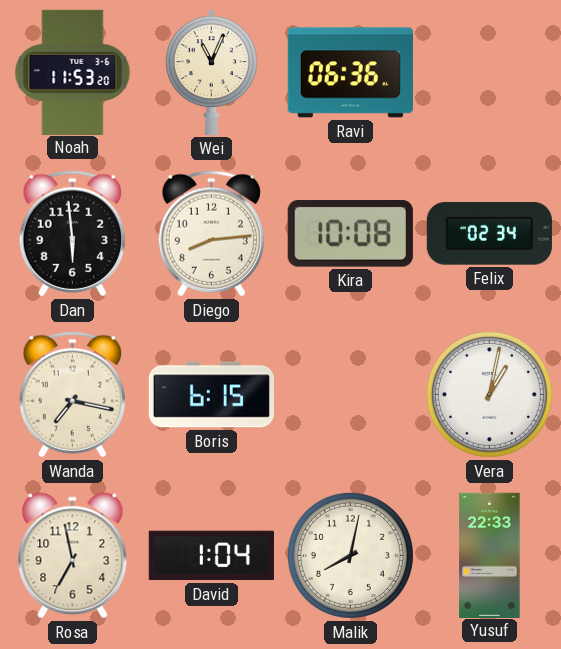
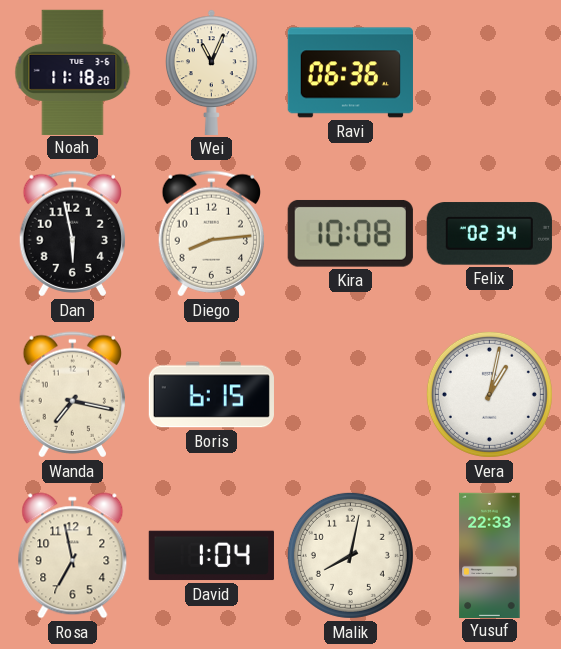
Noah: 11:53 -> 11:18 (73, 72)
Dan: 5:59 -> 5:58 (72, 234)
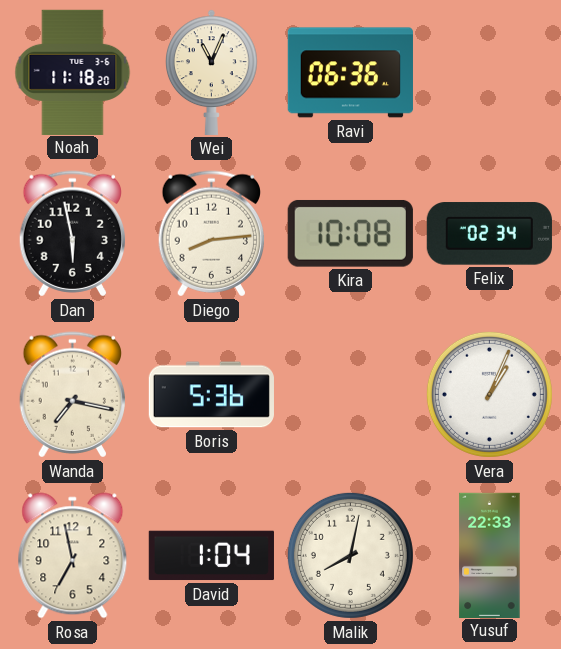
Boris: 6:15 -> 5:36 (211, 395)
Vera: 1:02 -> 1:04 (489, 394)
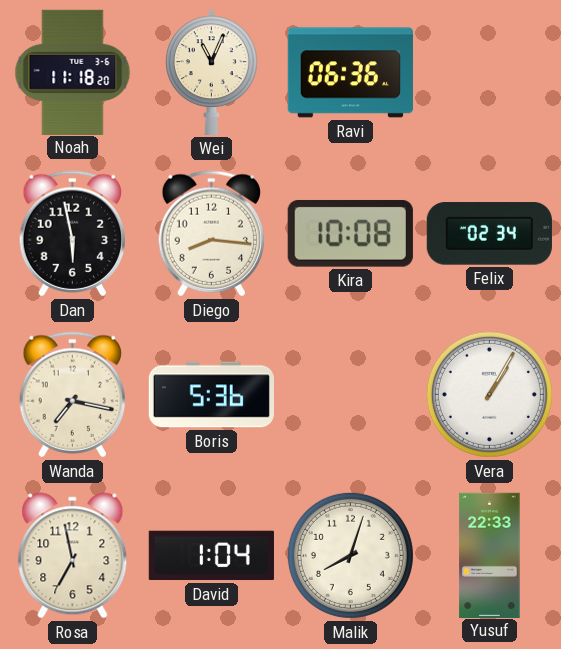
Diego: 8:14 -> 8:16 (211, 234)
Vera: 1:04 -> 1:05 (489, 394)
Malik: 8:02 -> 8:03 (350, 555)
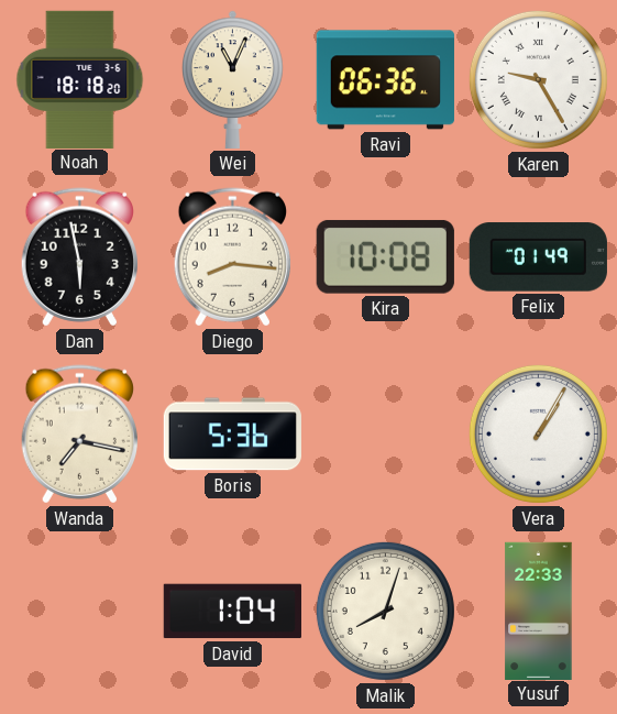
Noah: 11:18 -> 18:18 (80, 79)
Karen: none -> 9:25 (538, 79)
Felix: 02:34 -> 01:49 (538, 257)
Rosa: 6:58 -> none (73, 556)
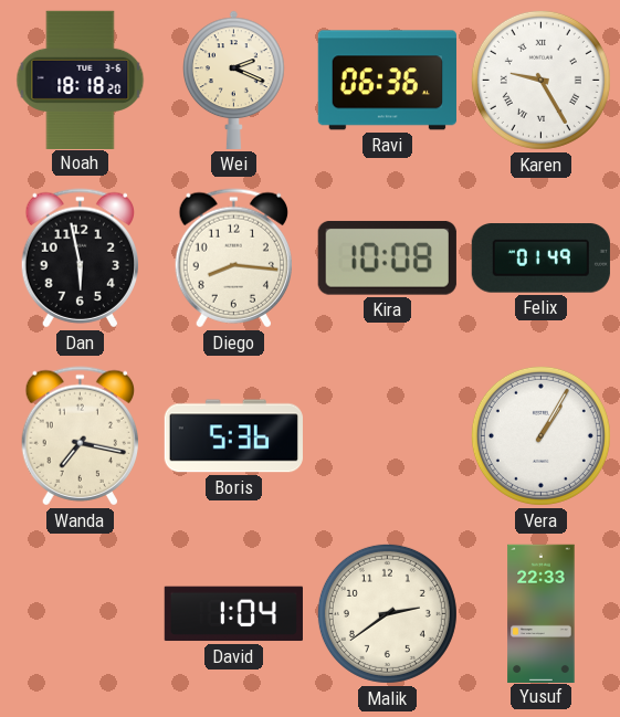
Wei: 11:04 -> 2:19 (234, 80)
Malik: 8:03 -> 2:39 (387, 613)
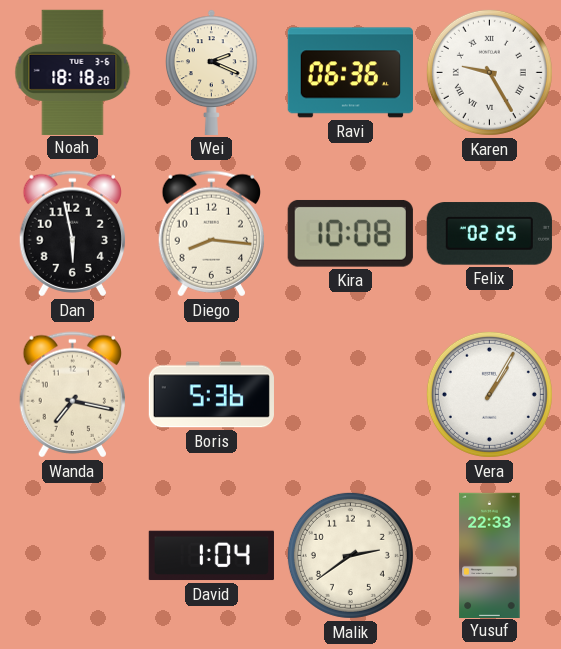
Felix: 01:49 -> 02:25 (489, 234)
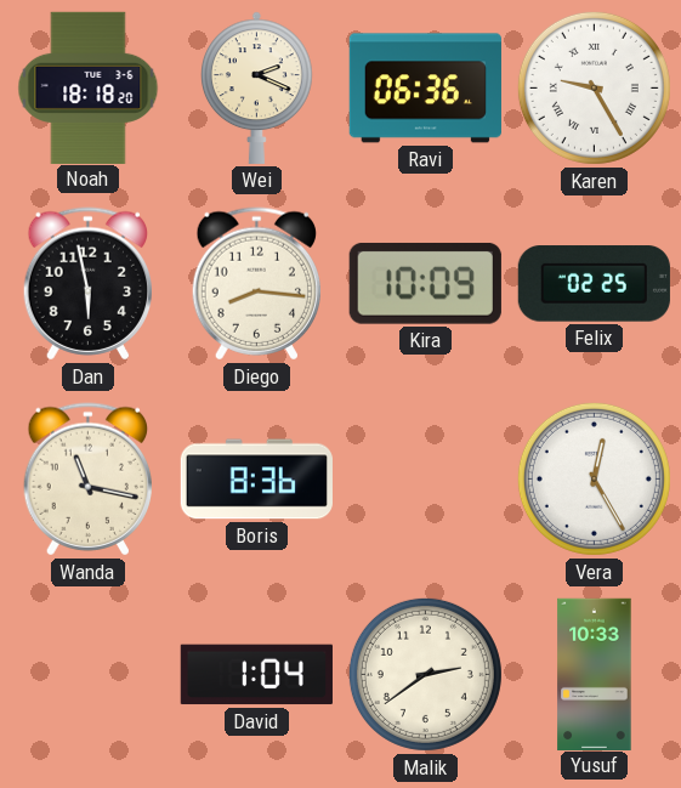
Kira: 10:08 -> 10:09 (425, 283)
Wanda: 7:17 -> 11:17 (87, 480)
Boris: 5:36 -> 8:36 (256, 480)
Vera: 1:05 -> 12:25 (594, 478)
Yusuf: 22:33 -> 10:33 (595, 674)
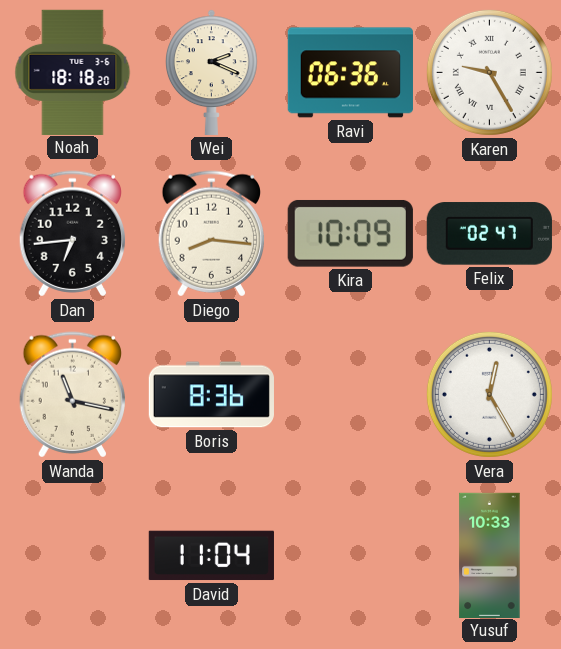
Dan: 5:58 -> 6:44 (72, 234)
Felix: 02:25 -> 02:47 (489, 234)
David: 1:04 -> 11:04 (211, 556)
Malik: 2:39 -> none (425, 674)
